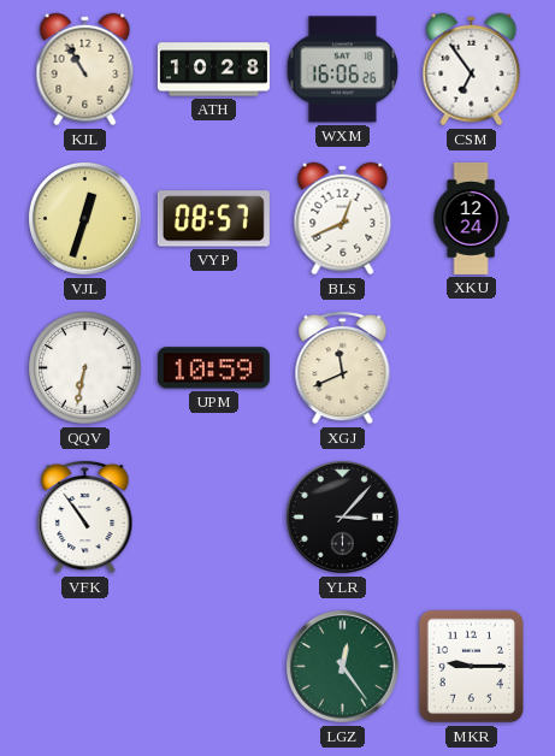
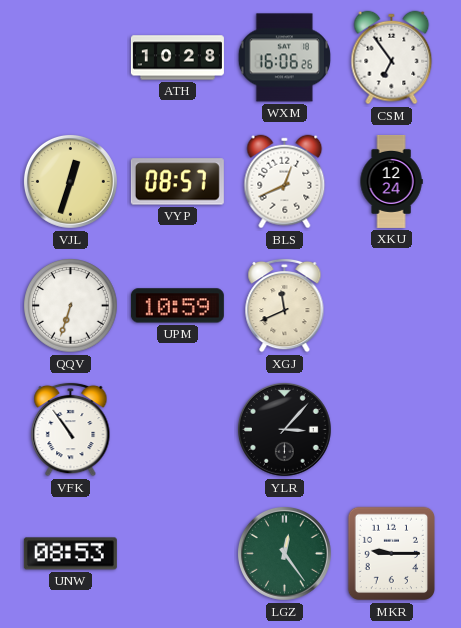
KJL: 10:55 -> none (85, 70)
QQV: 6:32 -> 6:33 (71, 306)
UNW: none -> 08:53 (70, 554)
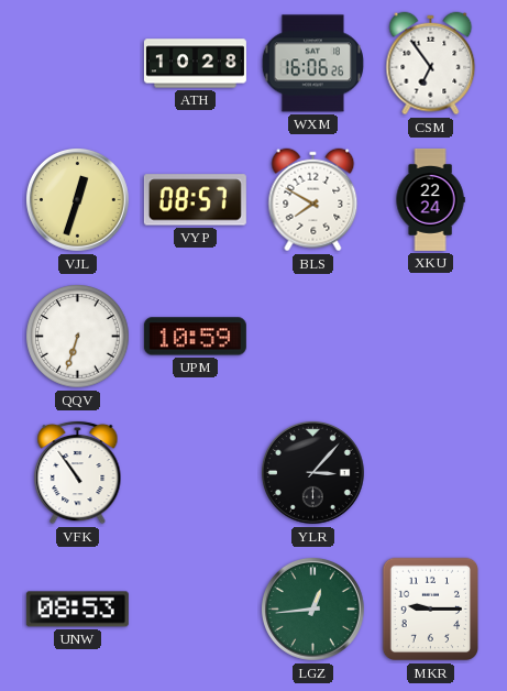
BLS: 12:41 -> 7:50 (313, 200)
XKU: 12:24 -> 22:24 (430, 199)
XGJ: 11:41 -> none (285, 305)
LGZ: 12:24 -> 12:44 (312, 608)
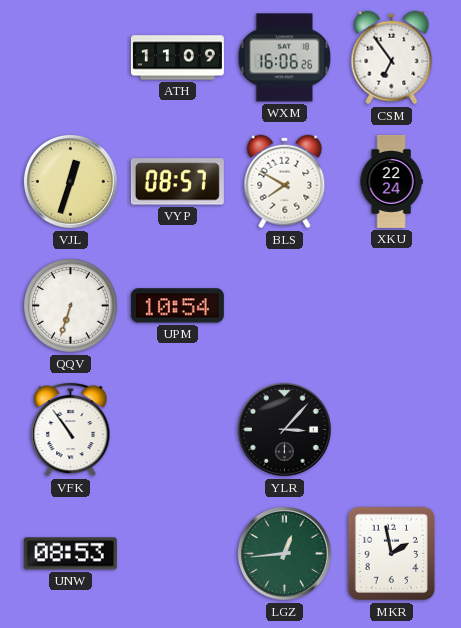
ATH: 10:28 -> 11:09 (177, 58)
UPM: 10:59 -> 10:54 (177, 306)
MKR: 9:15 -> 1:58 (391, 554)
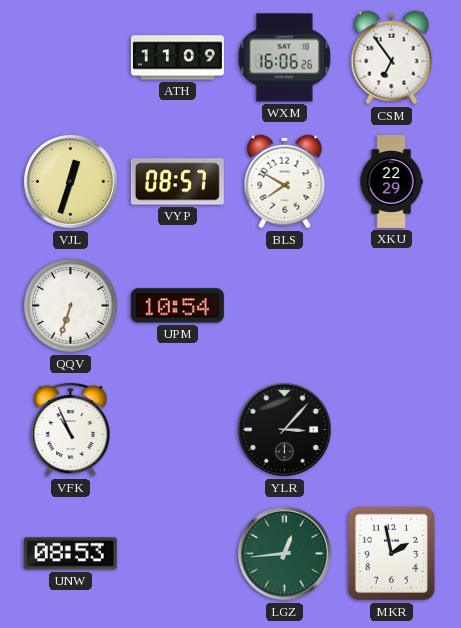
XKU: 22:24 -> 22:29 (391, 181)
VFK: 10:54 -> 10:56 (71, 429)
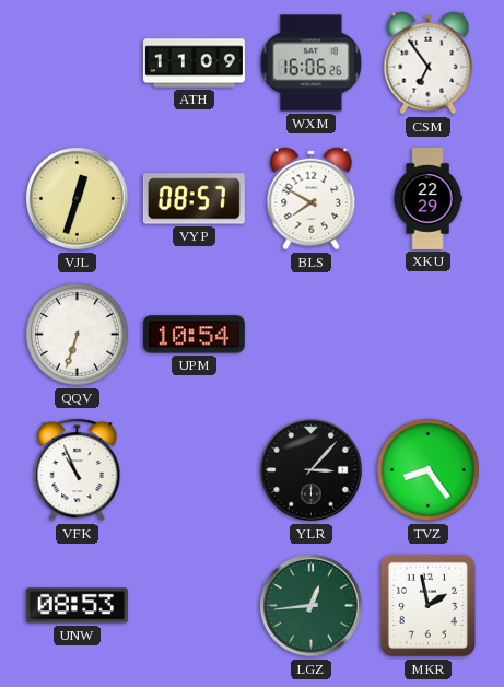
TVZ: none -> 8:24 (429, 470)
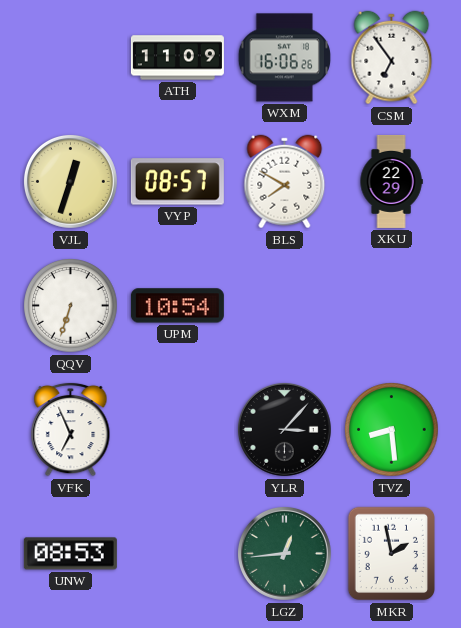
VFK: 10:56 -> 6:56 (71, 429)
TVZ: 8:24 -> 8:29 (392, 430)
